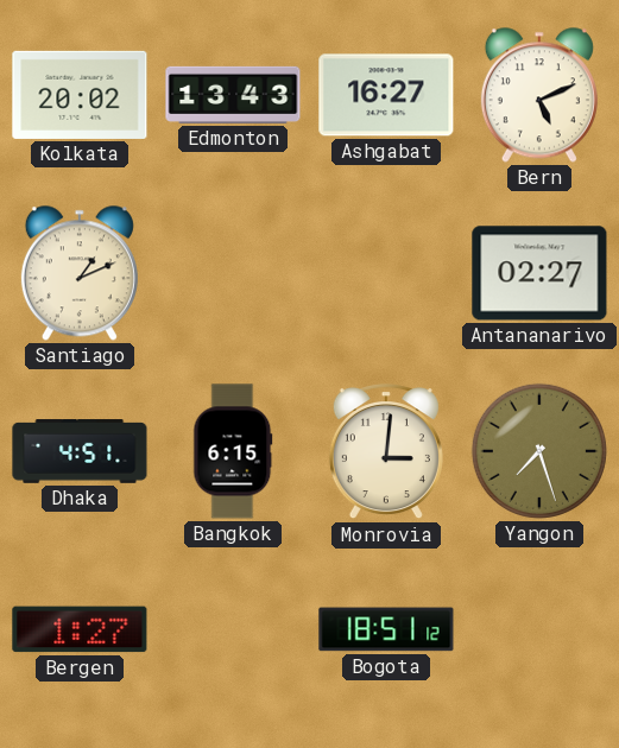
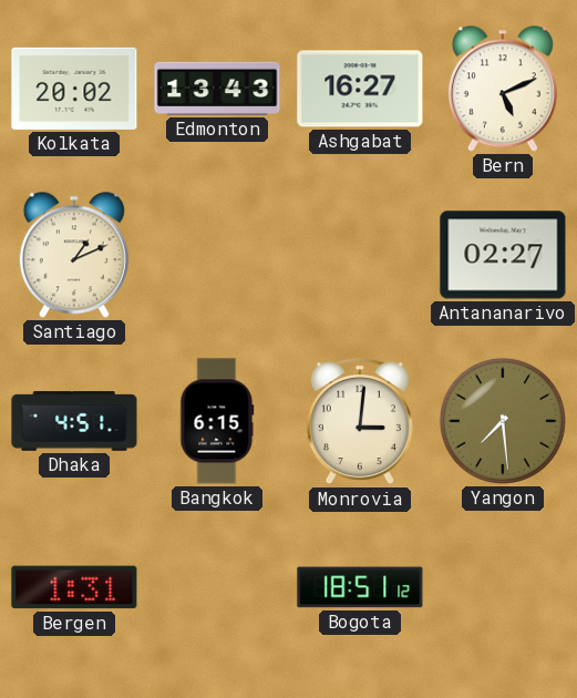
Yangon: 7:27 -> 7:29 (503, 421)
Bergen: 1:27 -> 1:31 (74, 587)
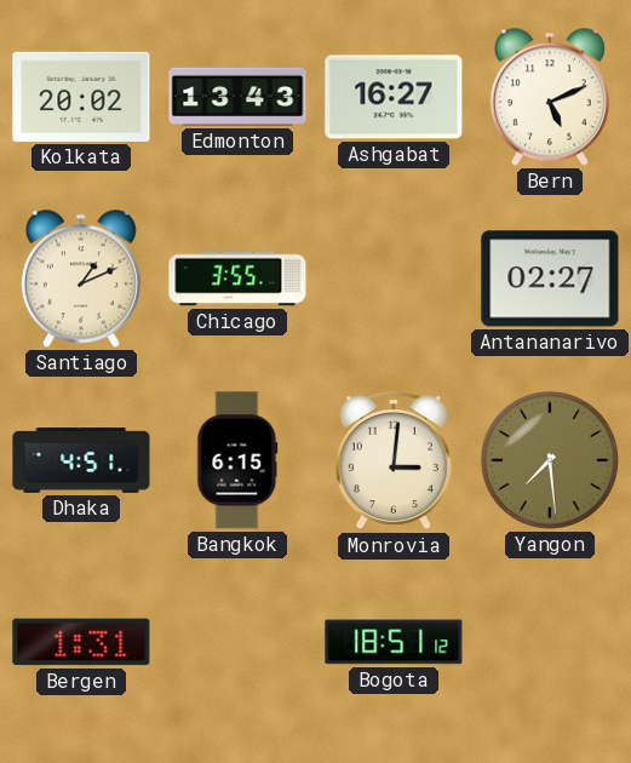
Chicago: none -> 3:55 (237, 279)
